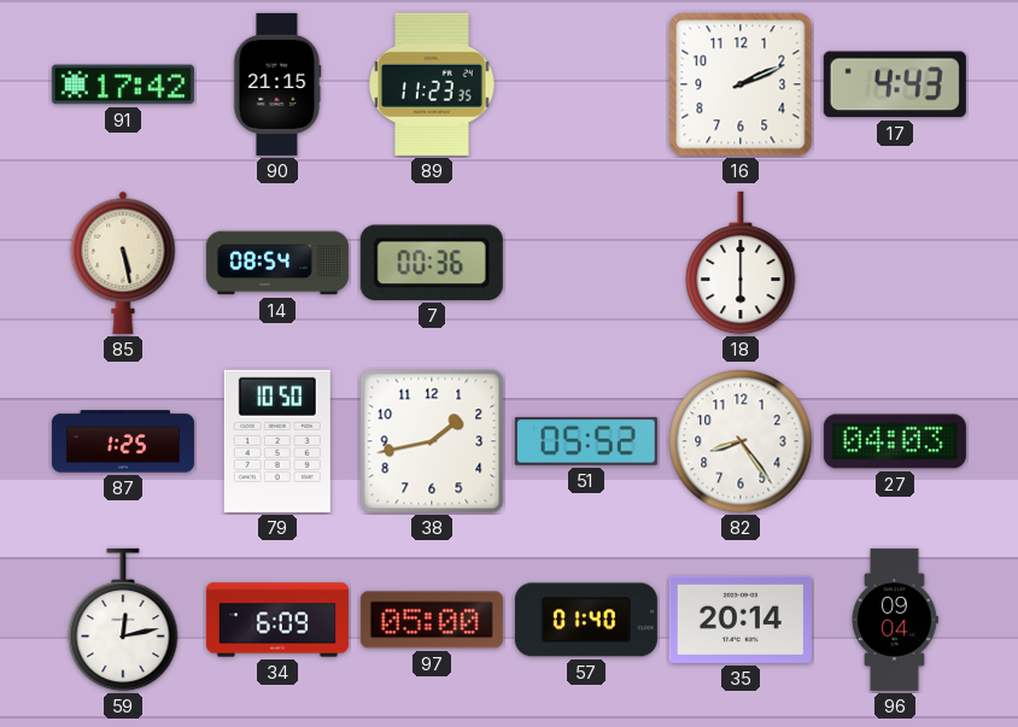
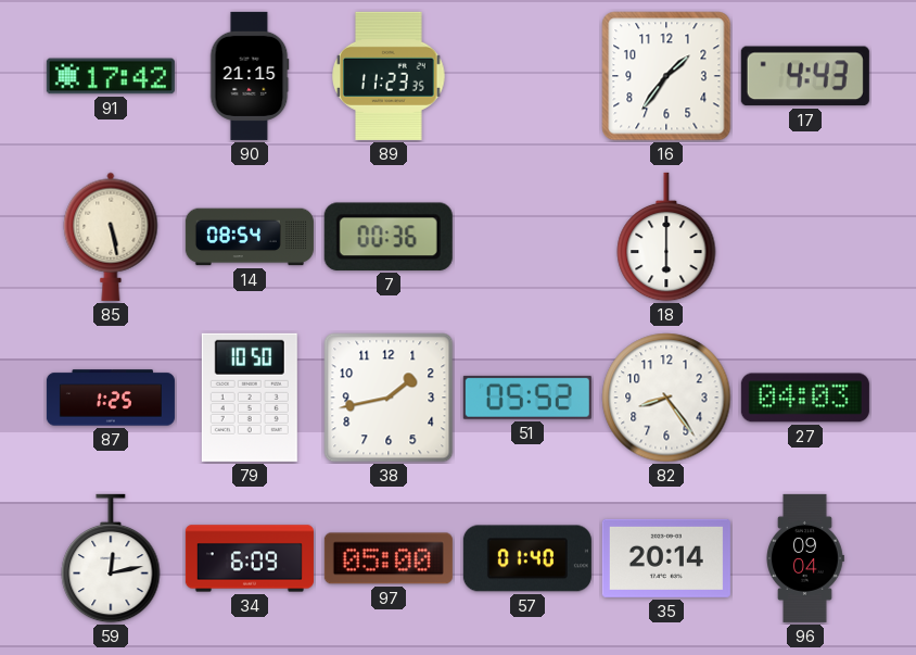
16: 2:11 -> 1:36 (666, 76)
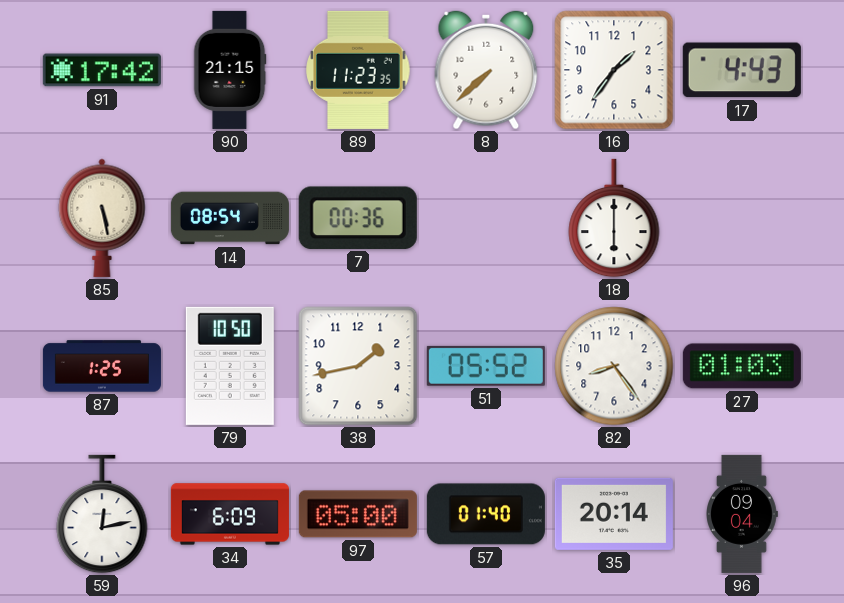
8: none -> 7:38 (486, 70)
27: 04:03 -> 01:03 (742, 366)
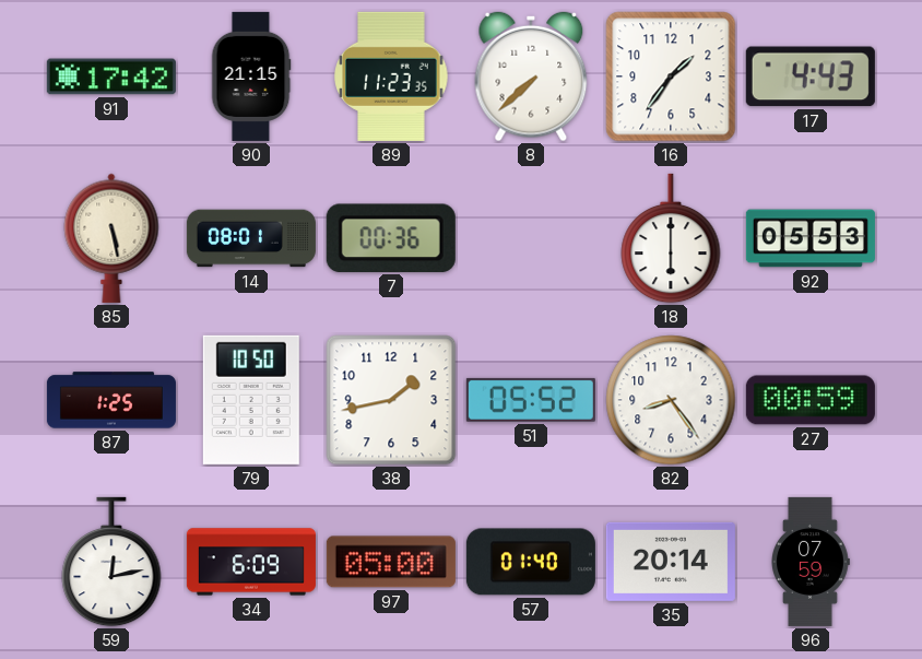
14: 08:54 -> 08:01 (251, 238)
92: none -> 05:53 (811, 238)
27: 01:03 -> 00:59 (811, 400)
96: 09:04 -> 07:59 (811, 562)
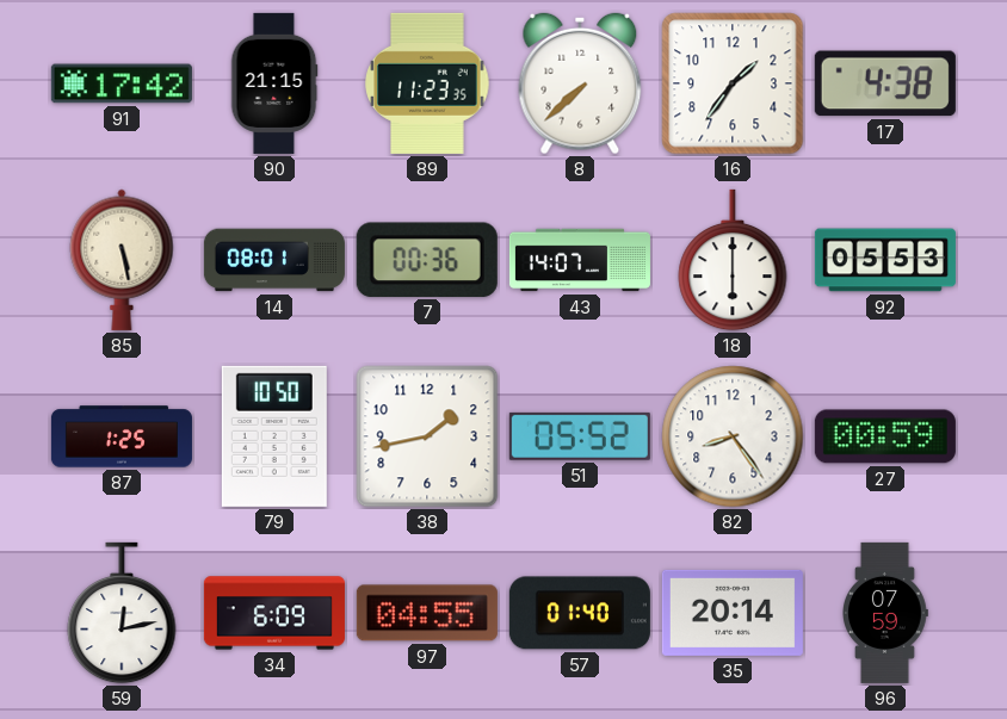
17: 4:43 -> 4:38 (885, 83)
43: none -> 14:07 (580, 260)
97: 05:00 -> 04:55 (427, 613)
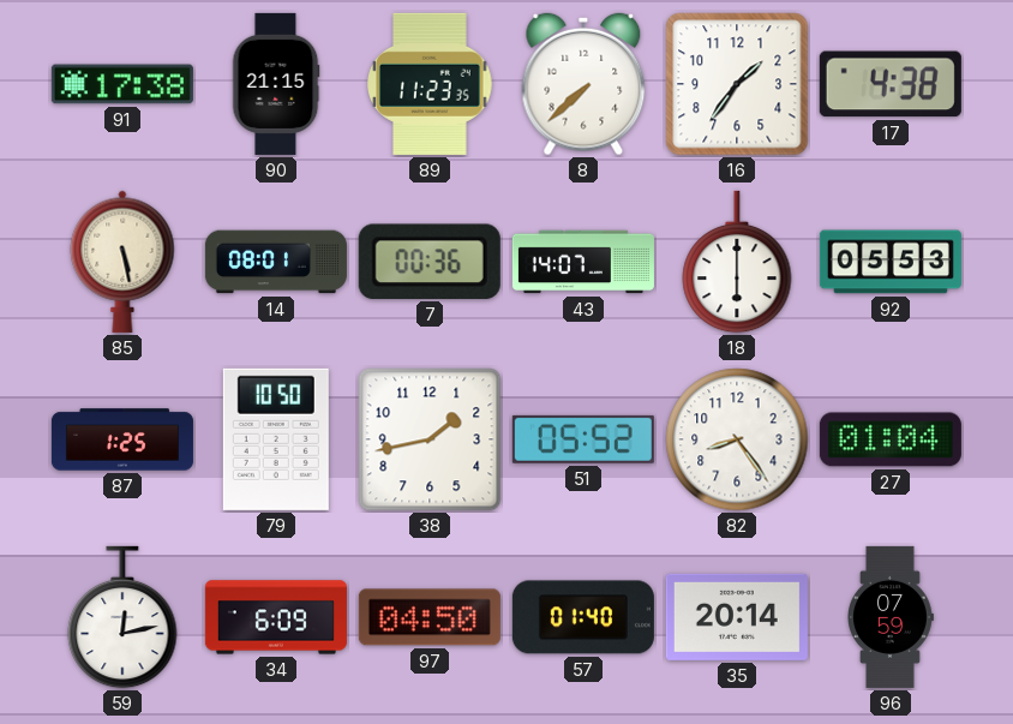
91: 17:42 -> 17:38 (122, 84)
27: 00:59 -> 01:04 (891, 439)
97: 04:55 -> 04:50 (430, 617)
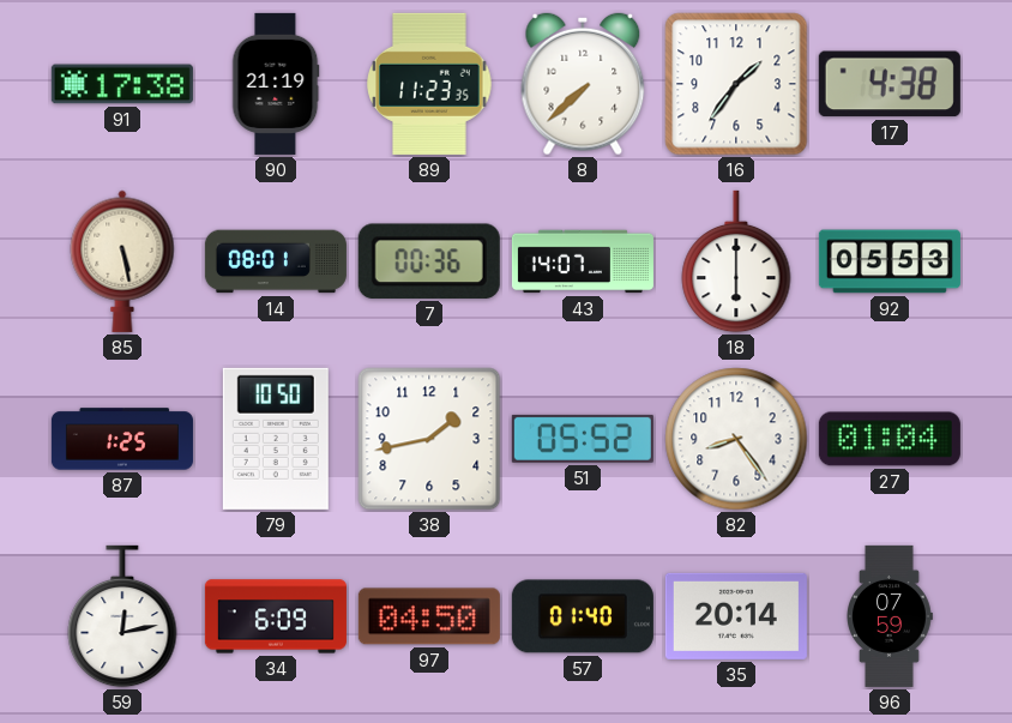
90: 21:15 -> 21:19 (276, 84)
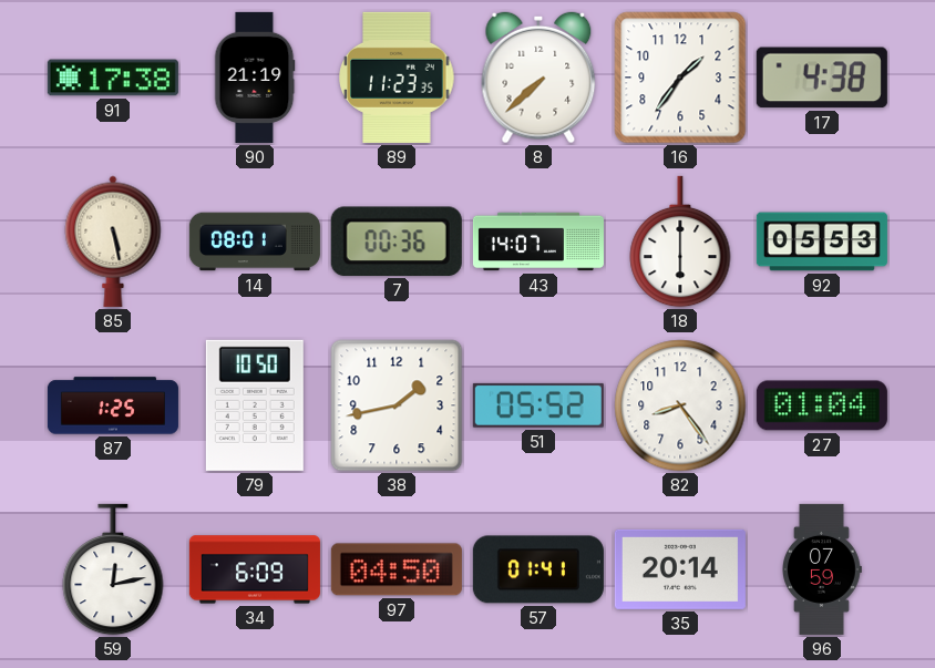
57: 01:40 -> 01:41 (538, 569)
